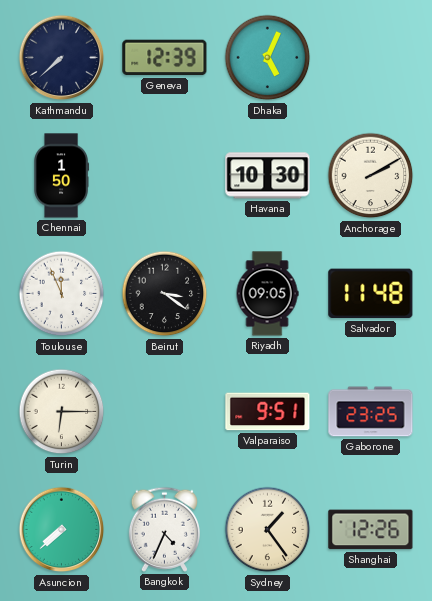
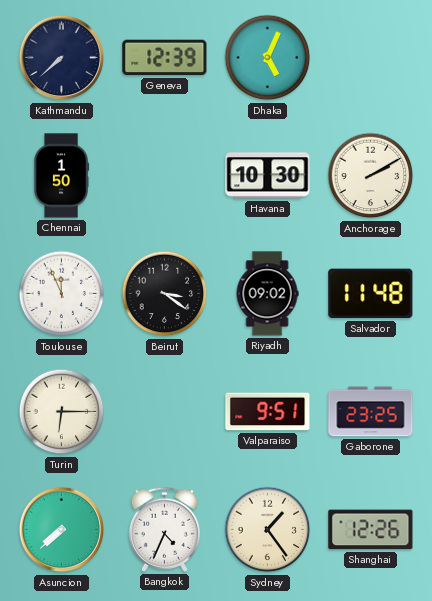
Riyadh: 09:05 -> 09:02 (267, 294)
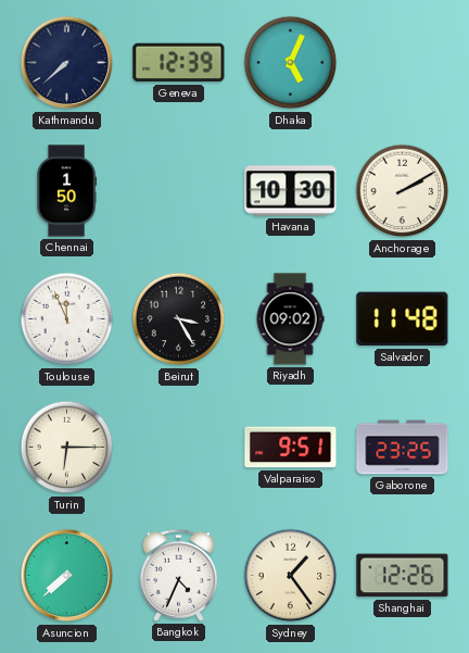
Beirut: 3:21 -> 3:25 (179, 319)
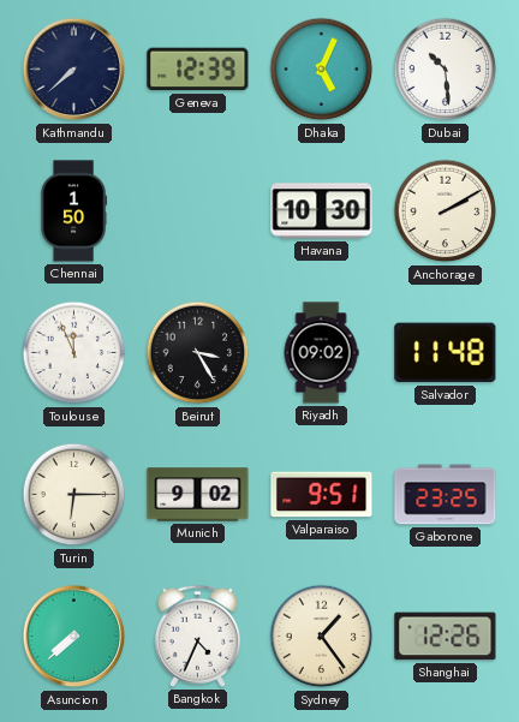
Dubai: none -> 10:29 (446, 70)
Munich: none -> 9:02 (198, 495)
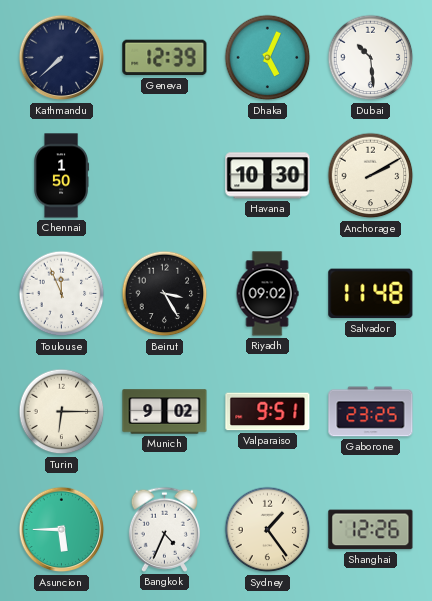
Asuncion: 7:38 -> 5:45 (62, 530)
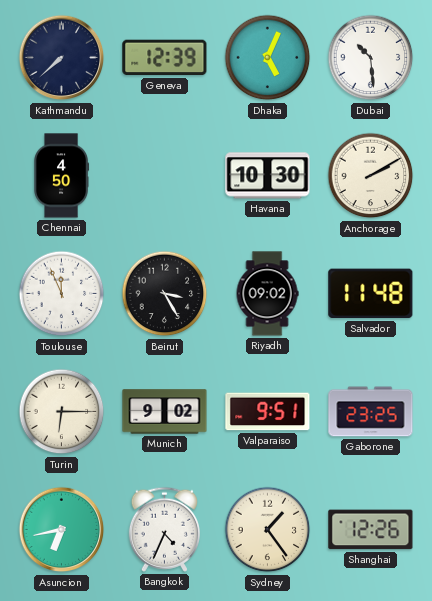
Chennai: 1:50 -> 4:50 (62, 176)
Asuncion: 5:45 -> 6:43 (62, 530)
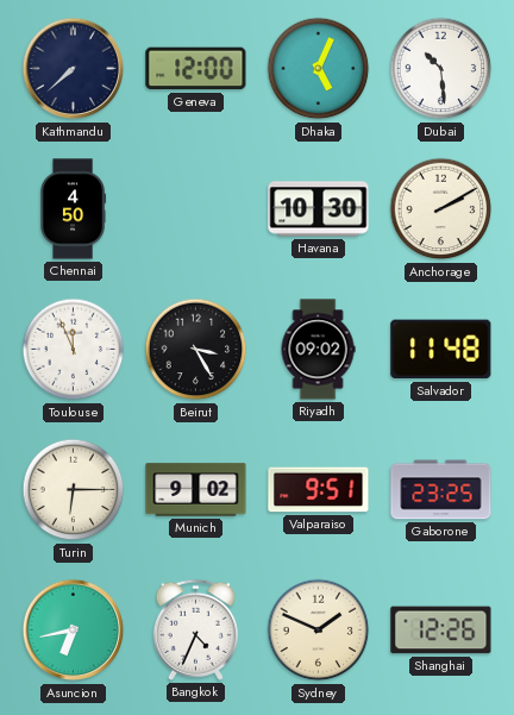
Geneva: 12:39 -> 12:00 (196, 69)
Sydney: 1:24 -> 1:49 (319, 631)
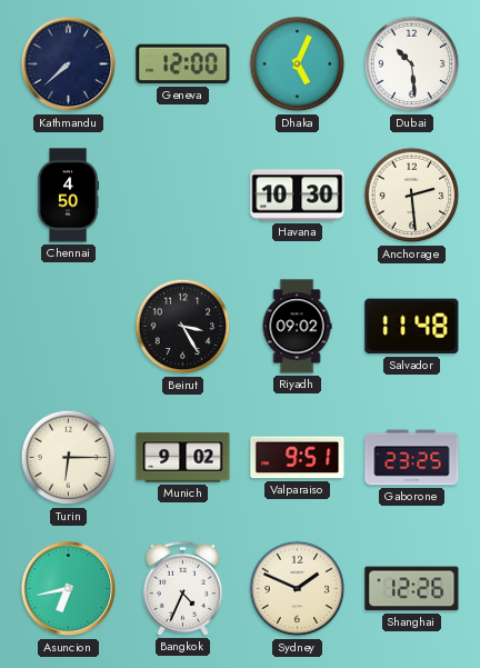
Anchorage: 2:10 -> 2:29 (412, 196)
Toulouse: 11:56 -> none (74, 350)
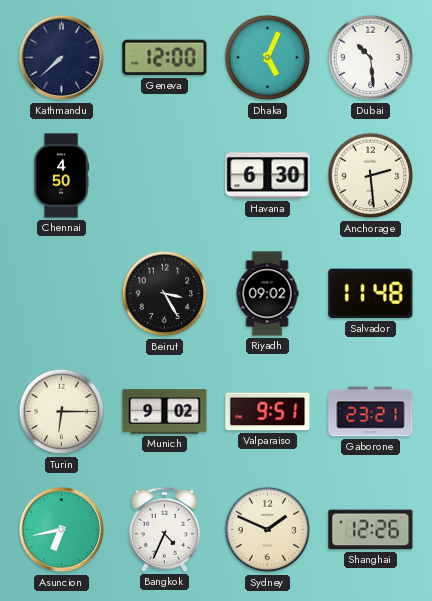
Havana: 10:30 -> 6:30 (268, 176)
Gaborone: 23:25 -> 23:21 (371, 412)
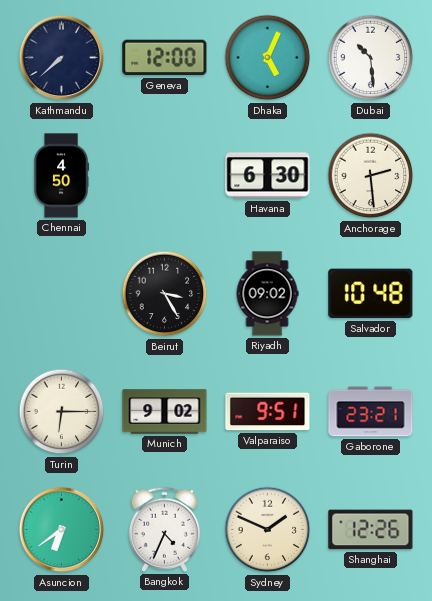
Salvador: 11:48 -> 10:48 (371, 294)
Asuncion: 6:43 -> 6:39 (62, 530)
